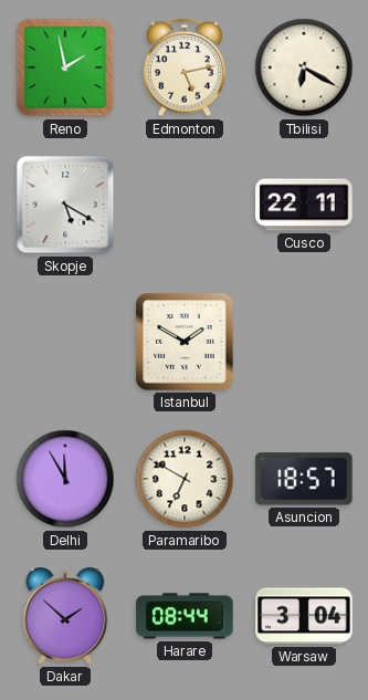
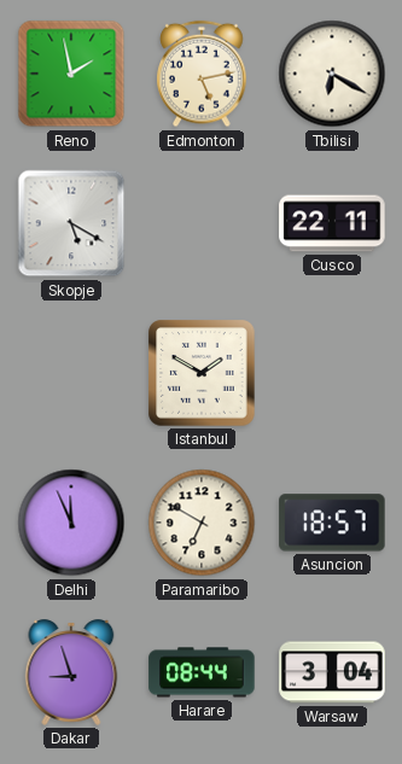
Delhi: 11:55 -> 11:56 (71, 523)
Dakar: 1:52 -> 8:57 (71, 672)
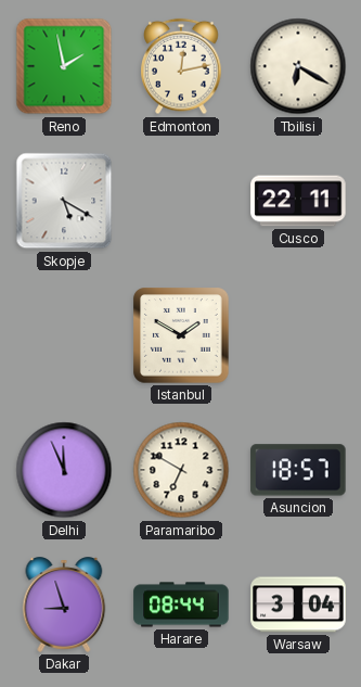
Edmonton: 5:13 -> 12:13 (181, 66)
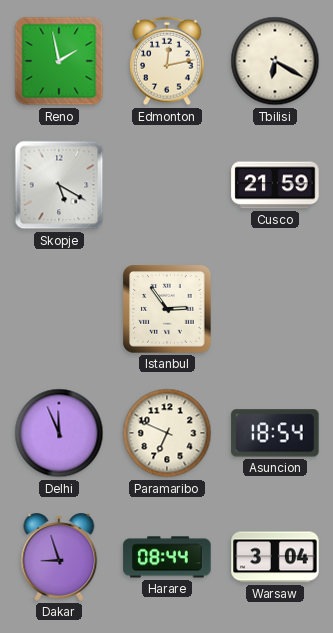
Cusco: 22:11 -> 21:59 (275, 185)
Istanbul: 1:50 -> 2:54 (167, 309)
Paramaribo: 6:50 -> 6:49 (167, 433)
Asuncion: 18:57 -> 18:54 (275, 433)
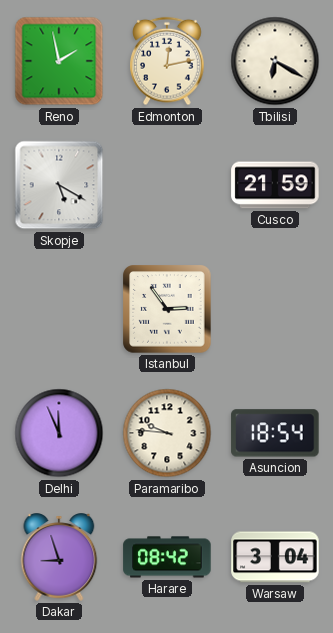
Paramaribo: 6:49 -> 9:46 (167, 433)
Harare: 08:44 -> 08:42 (167, 557)
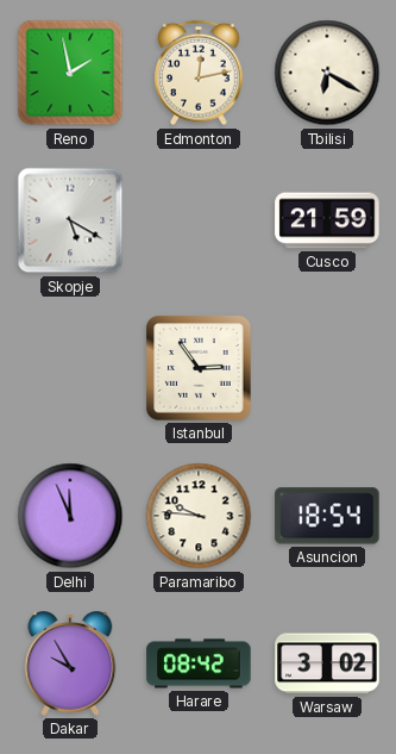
Dakar: 8:57 -> 9:55 (70, 663)
Warsaw: 3:04 -> 3:02 (327, 663)
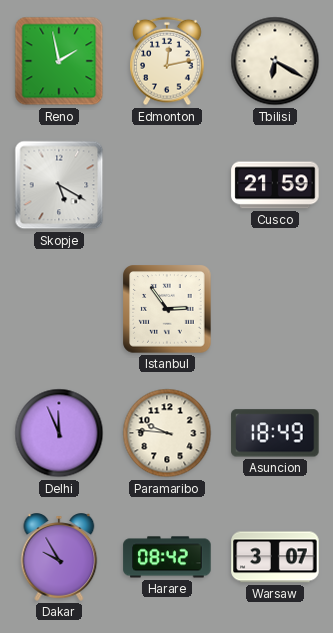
Asuncion: 18:54 -> 18:49 (275, 433)
Warsaw: 3:02 -> 3:07 (275, 557)
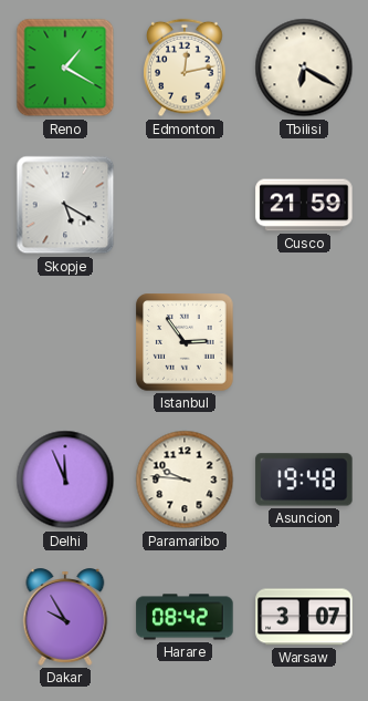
Reno: 1:58 -> 1:20 (65, 68)
Asuncion: 18:49 -> 19:48 (304, 480)
